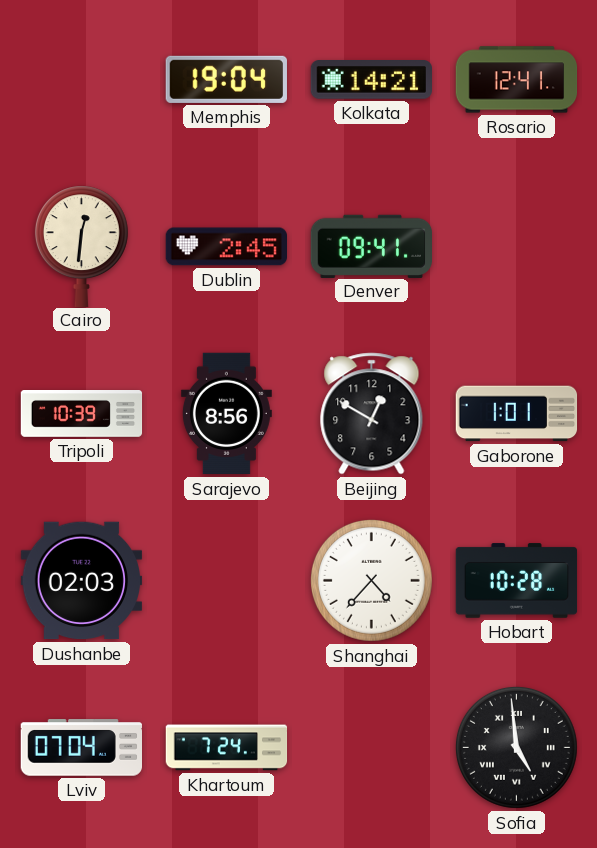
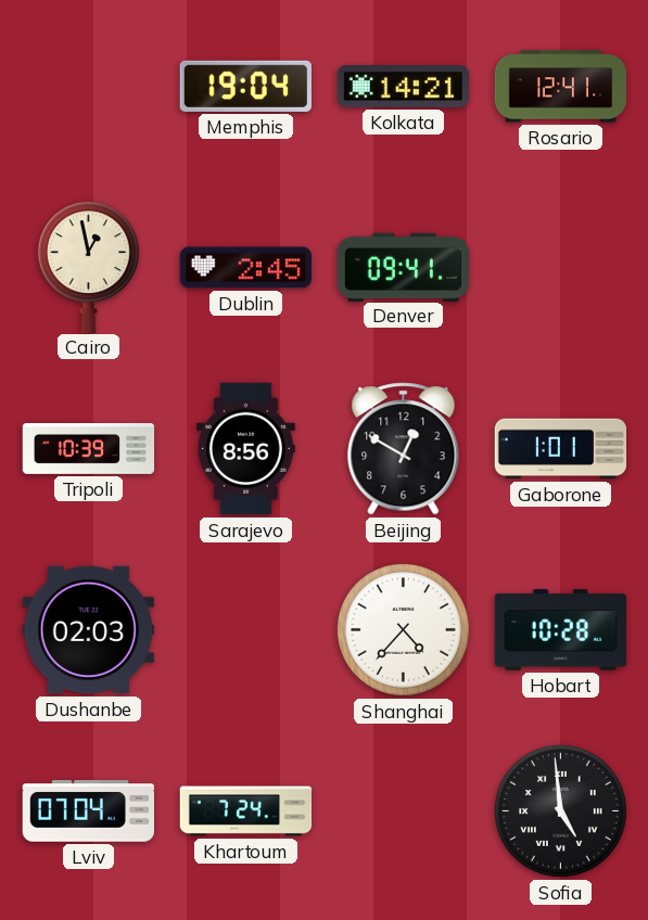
Cairo: 12:31 -> 12:58 (88, 267)
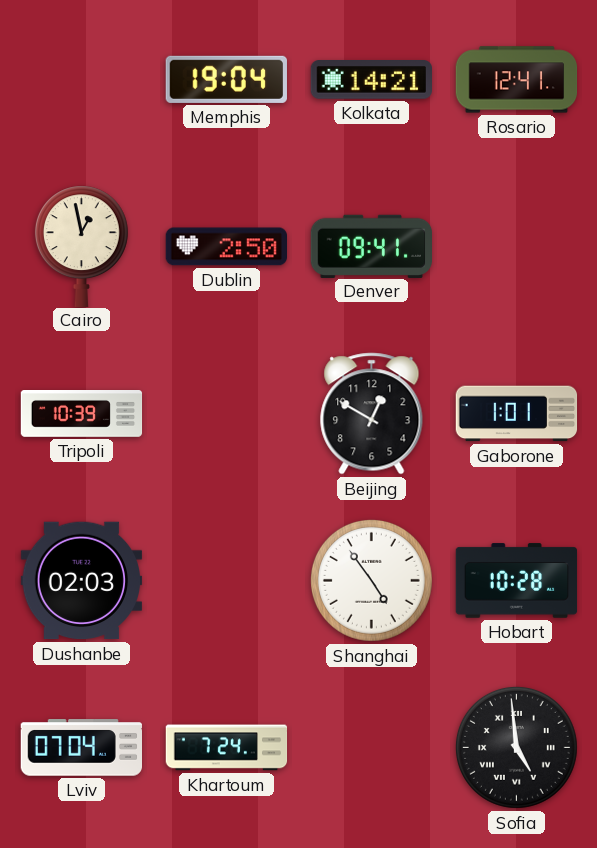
Dublin: 2:45 -> 2:50 (226, 247)
Sarajevo: 8:56 -> none (245, 449)
Shanghai: 4:37 -> 4:54 (371, 580)
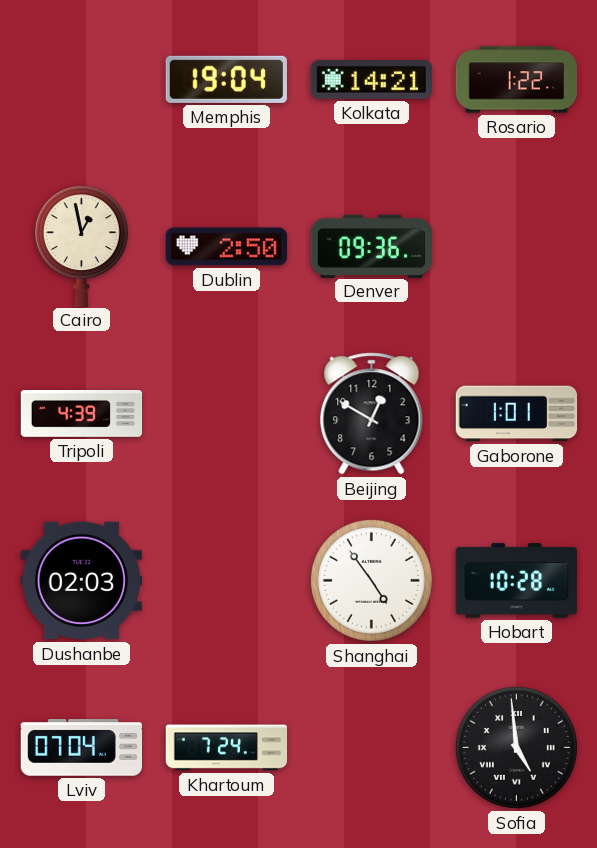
Rosario: 12:41 -> 1:22 (517, 80)
Denver: 09:41 -> 09:36 (371, 246)
Tripoli: 10:39 -> 4:39 (82, 414)
